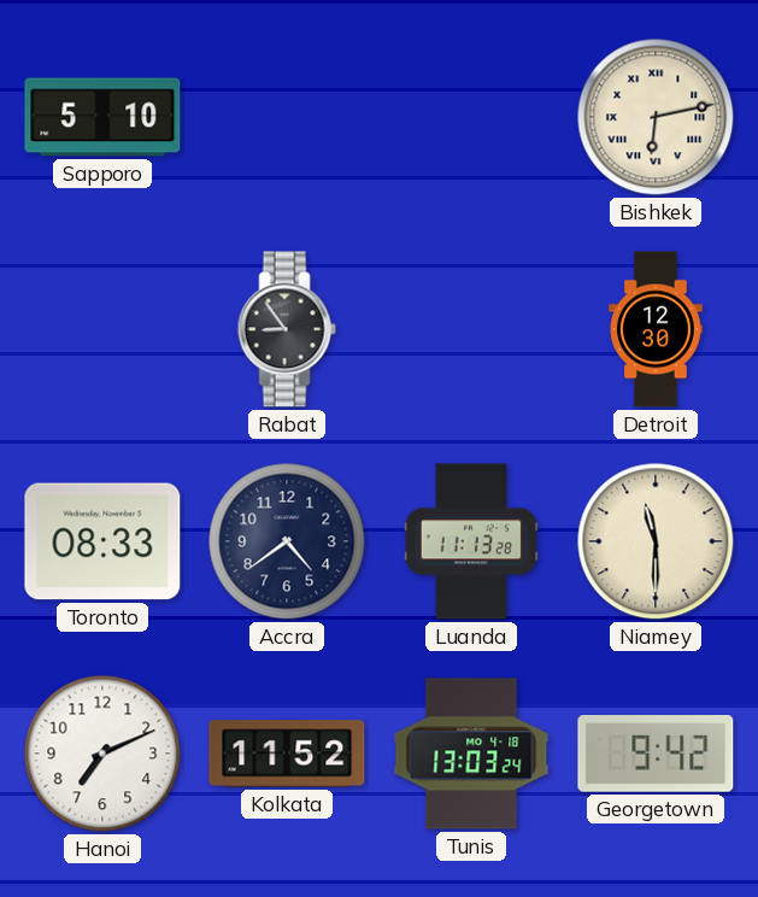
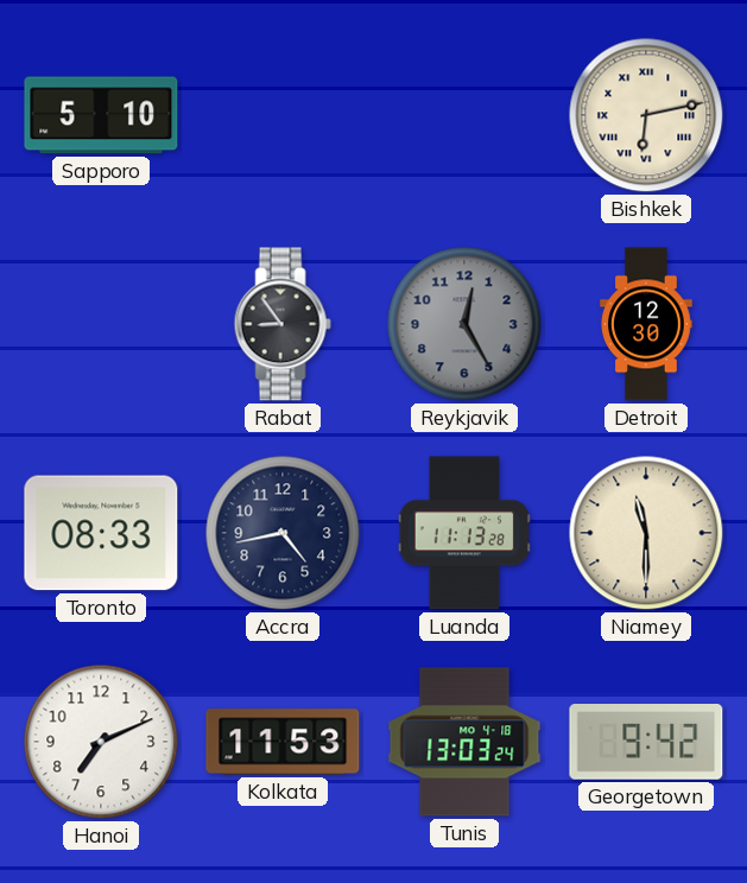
Reykjavik: none -> 12:25 (464, 324)
Accra: 4:39 -> 4:43 (283, 533)
Kolkata: 11:52 -> 11:53 (283, 742)
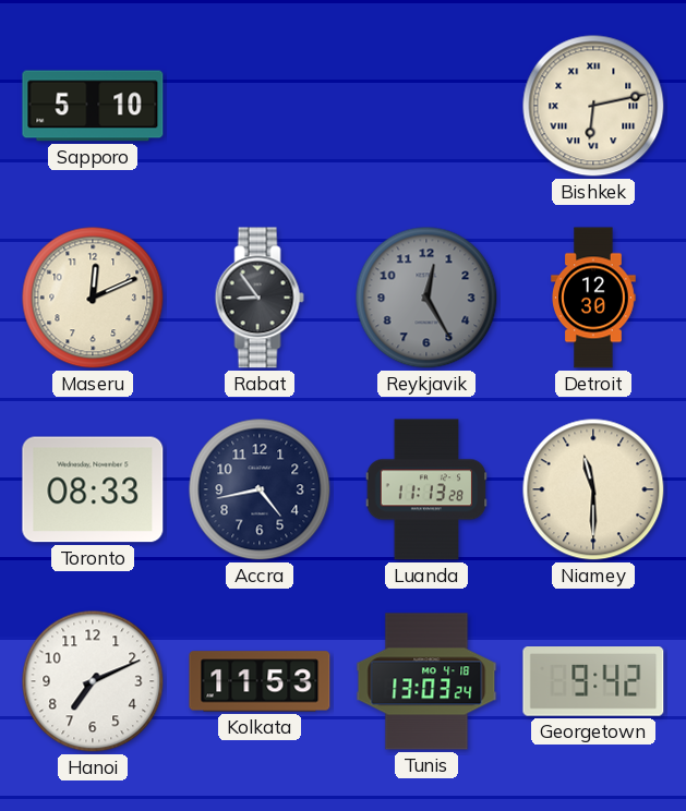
Maseru: none -> 12:11 (93, 298)
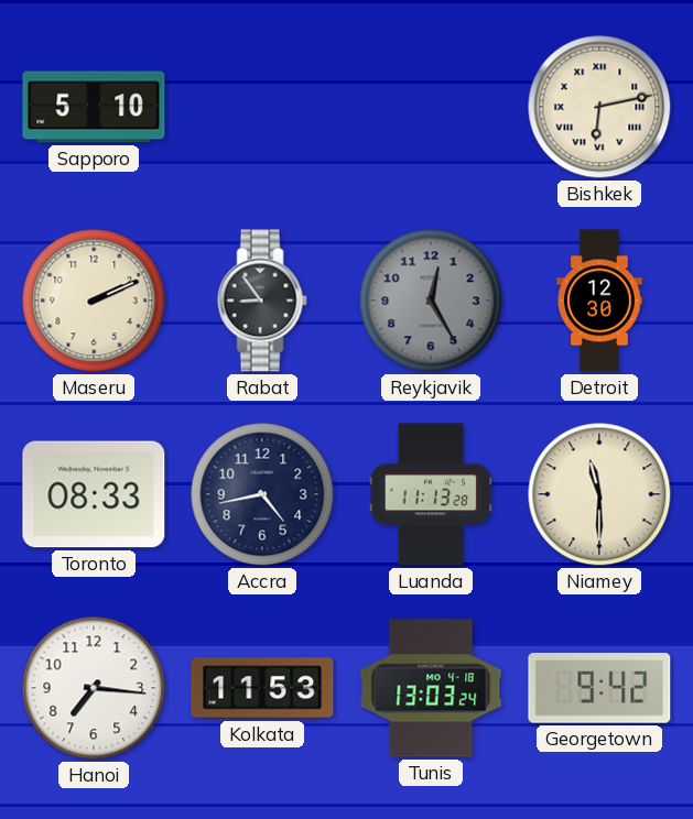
Maseru: 12:11 -> 2:11 (94, 301)
Hanoi: 7:11 -> 7:16 (94, 688)
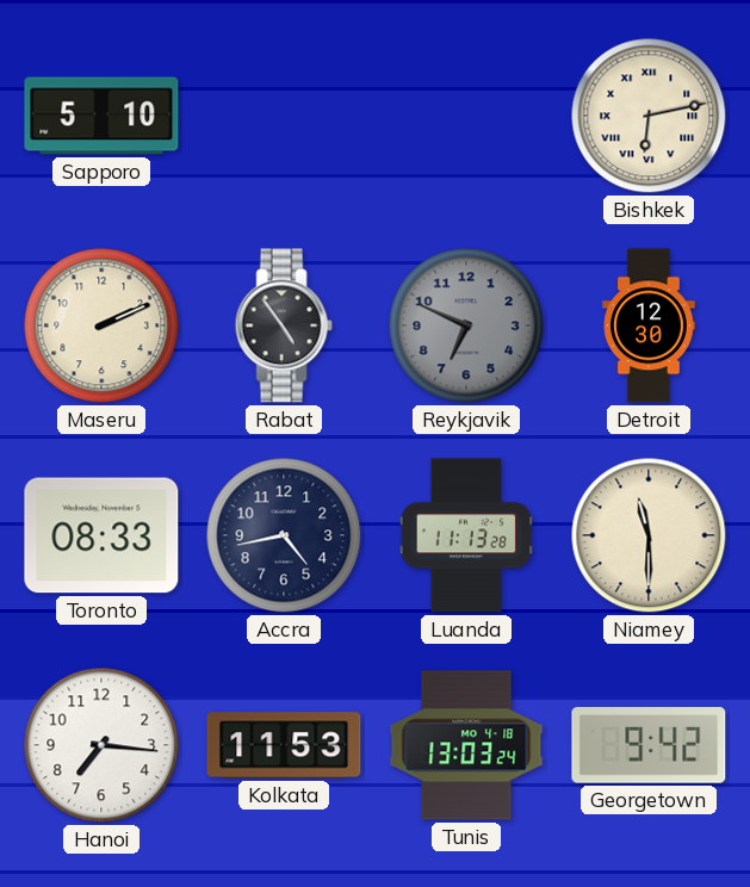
Rabat: 8:54 -> 4:54 (284, 325)
Reykjavik: 12:25 -> 6:49 (466, 325)
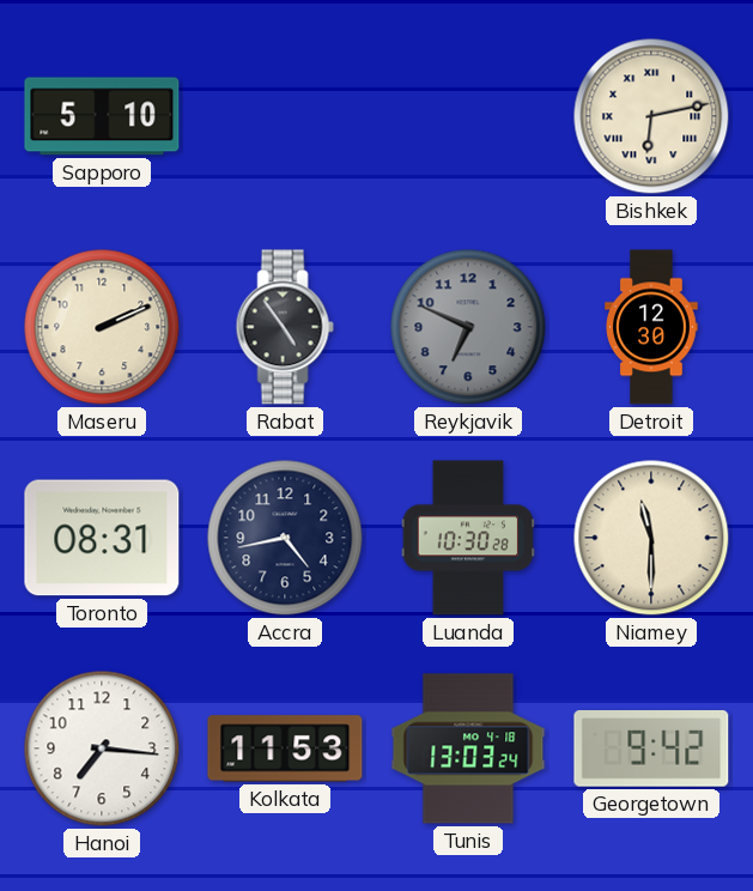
Toronto: 08:33 -> 08:31 (102, 538)
Luanda: 11:13 -> 10:30 (468, 538)
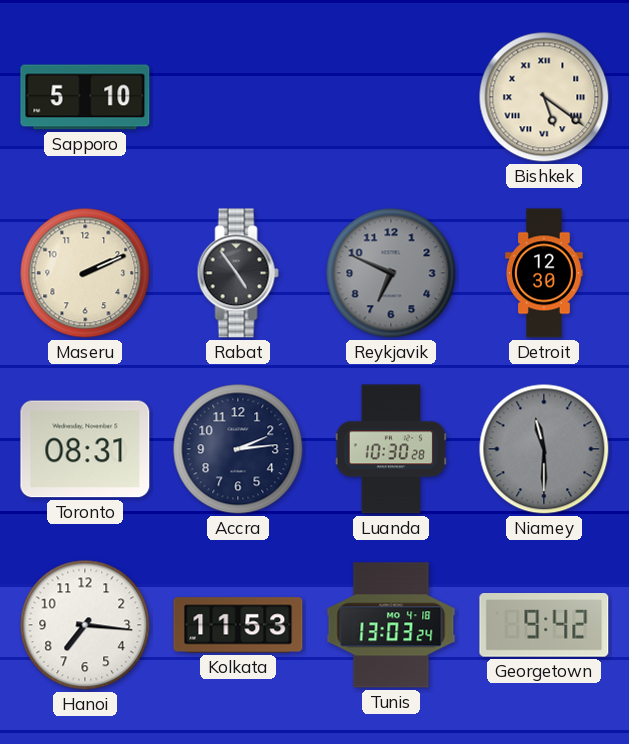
Bishkek: 6:13 -> 5:21 (544, 97)
Accra: 4:43 -> 2:14 (238, 449)
Niamey dial: cream -> grey (544, 449)
